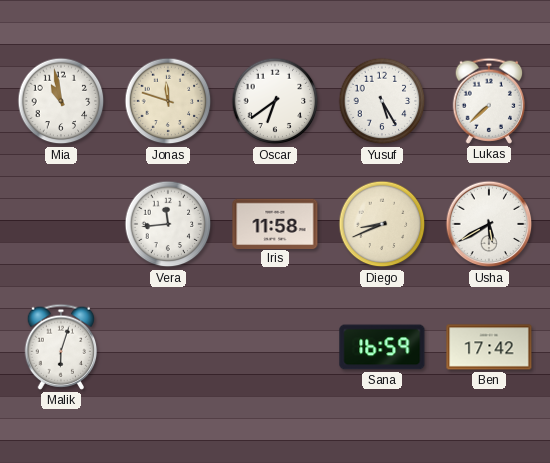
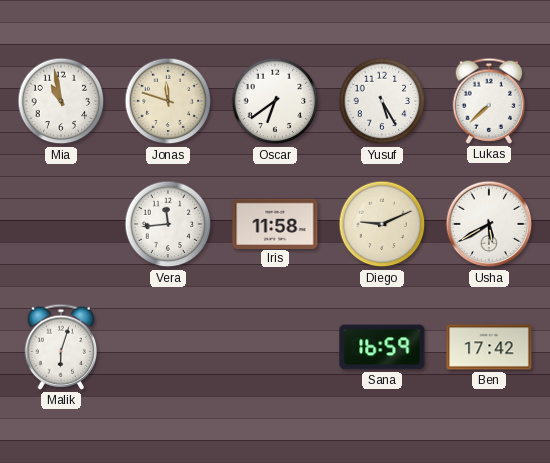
Diego: 8:41 -> 9:11 (382, 224)
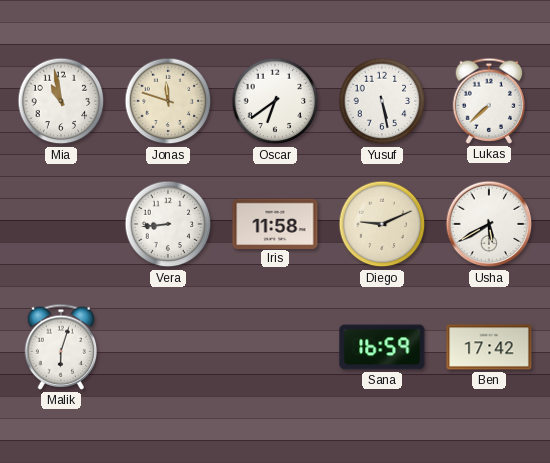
Yusuf: 5:25 -> 5:28 (382, 101)
Vera: 11:44 -> 8:44 (168, 224)
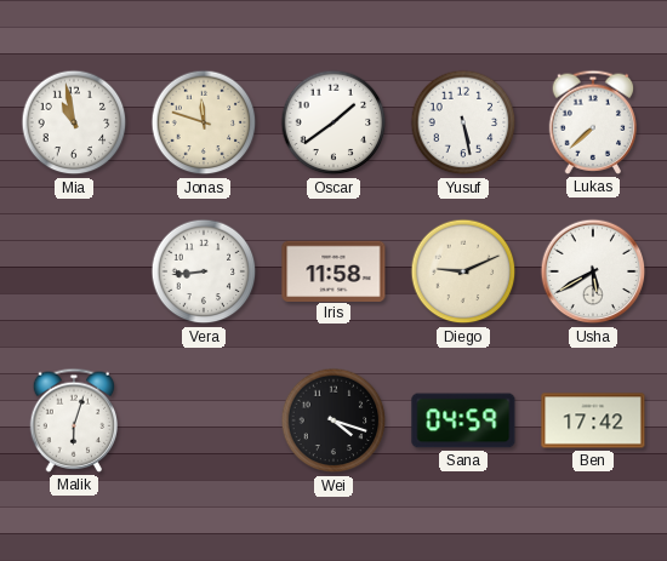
Oscar: 6:39 -> 1:39 (333, 122)
Wei: none -> 4:18 (333, 420)
Sana: 16:59 -> 04:59 (463, 420)
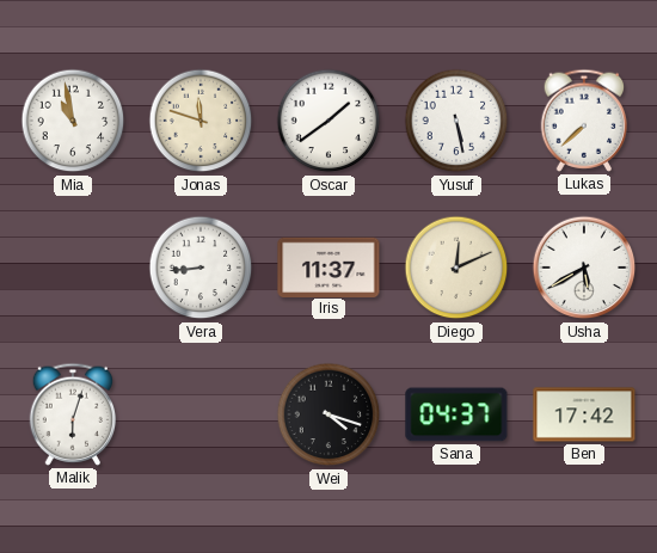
Iris: 11:58 -> 11:37 (328, 266)
Diego: 9:11 -> 12:11 (456, 268)
Sana: 04:59 -> 04:37 (456, 414)
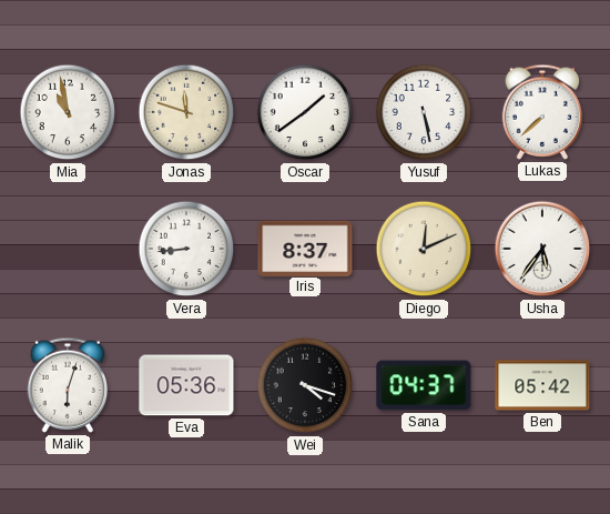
Iris: 11:37 -> 8:37 (305, 248)
Usha: 5:40 -> 5:36 (542, 249)
Eva: none -> 05:36 (186, 385)
Ben: 17:42 -> 05:42 (542, 385)
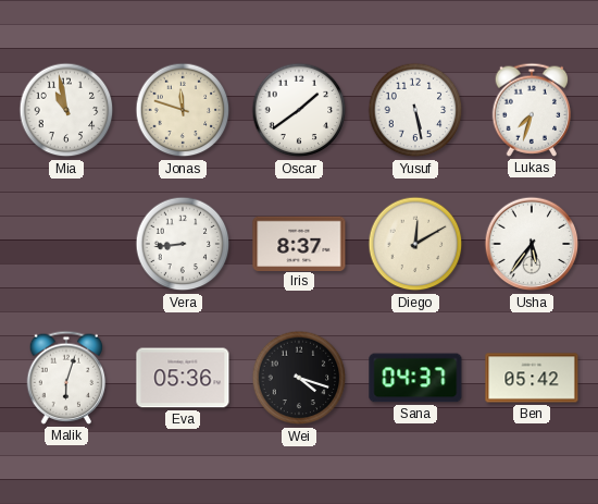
Lukas: 7:38 -> 7:33 (532, 110)
Diego: 12:11 -> 12:10 (415, 244)
